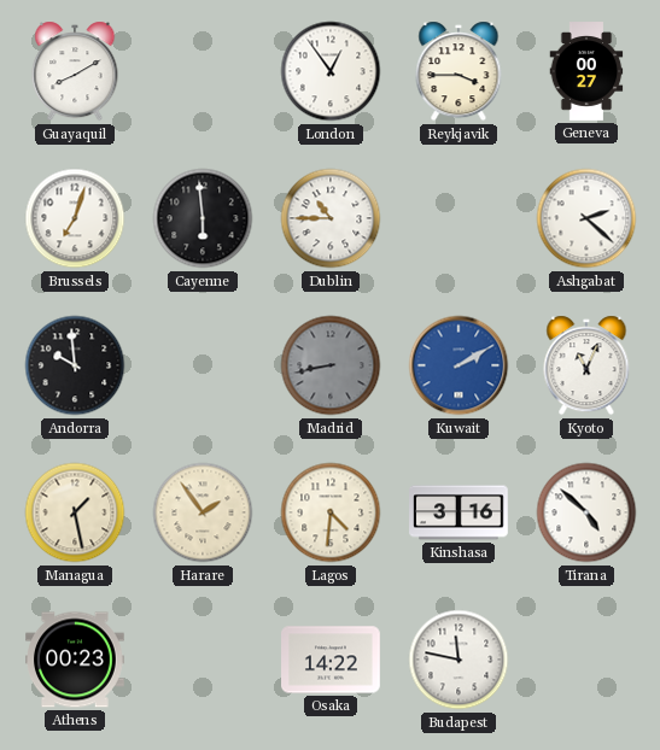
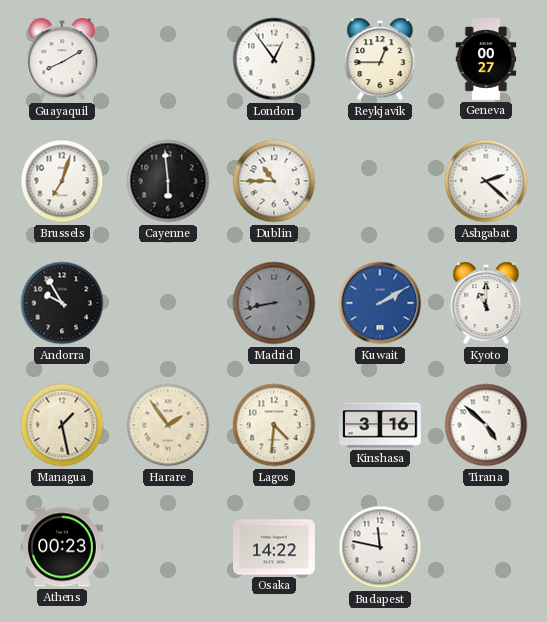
Reykjavik: 3:45 -> 12:45 (380, 59)
Andorra: 9:59 -> 9:55 (62, 303)
Kyoto: 11:04 -> 11:00 (486, 303)
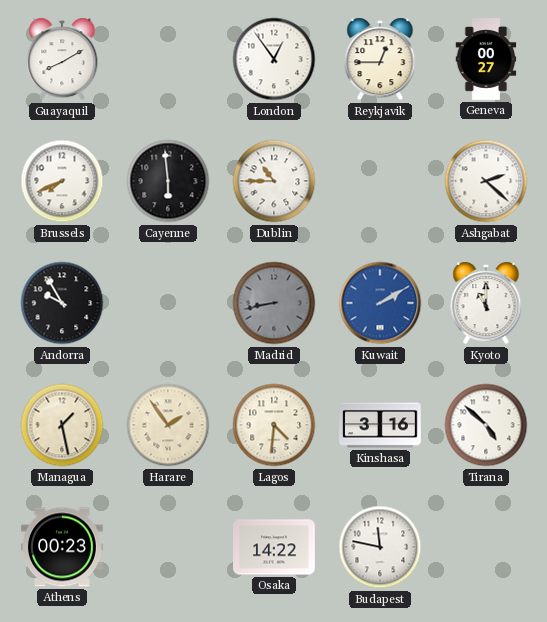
Brussels: 7:03 -> 7:41 (62, 181)
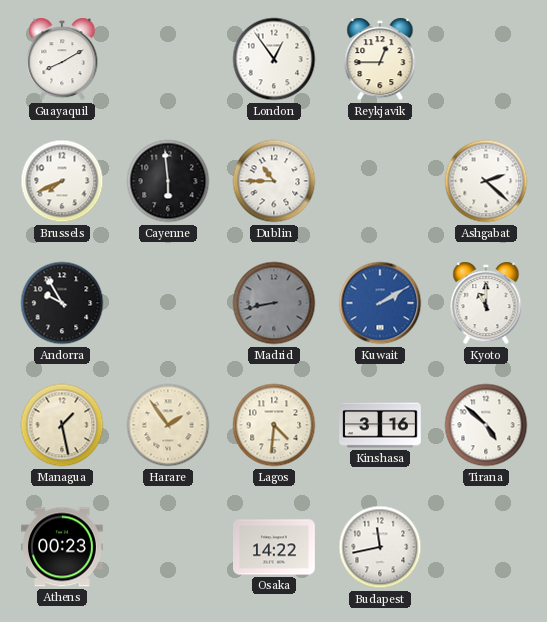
Geneva: 00:27 -> none (486, 59)
Budapest: 11:47 -> 11:43 (380, 547)
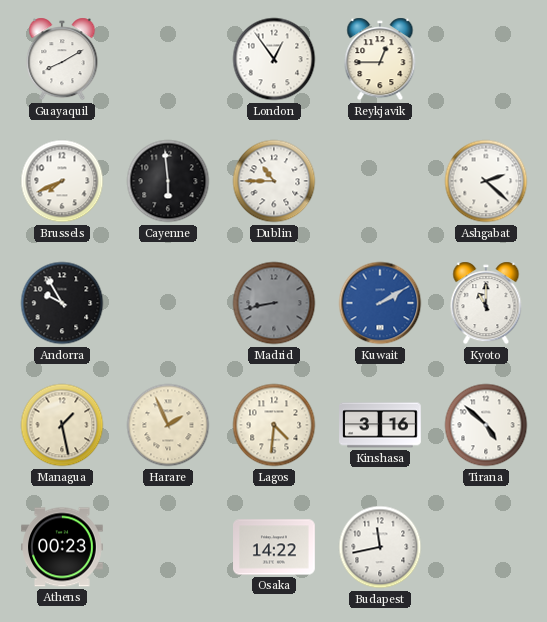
Harare: 1:54 -> 1:56 (168, 425)
